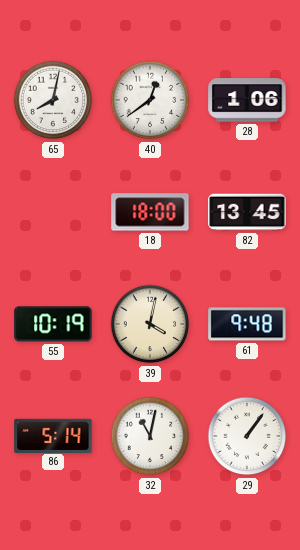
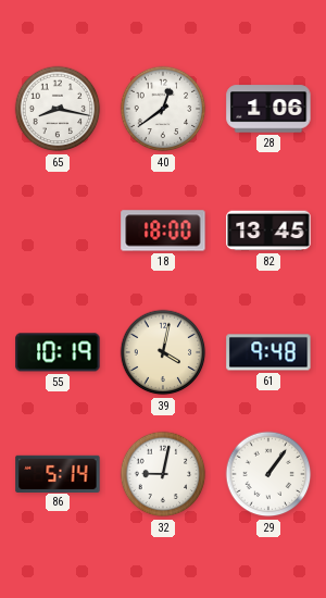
65: 8:02 -> 8:17 (58, 109)
32: 11:02 -> 9:02 (163, 474)
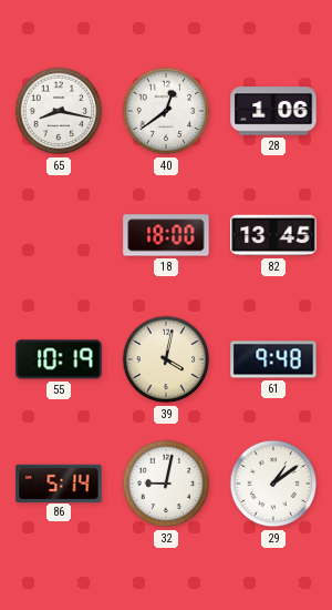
29: 1:06 -> 1:09 (273, 484)
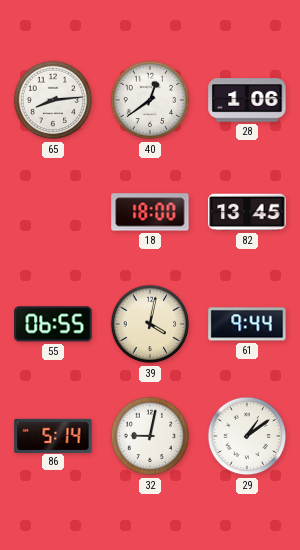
65: 8:17 -> 8:14 (53, 100)
55: 10:19 -> 06:55 (53, 324)
61: 9:48 -> 9:44 (247, 324)
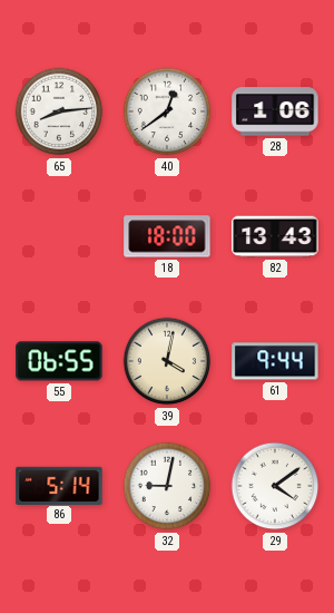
82: 13:45 -> 13:43 (275, 236)
29: 1:09 -> 4:09 (275, 486)
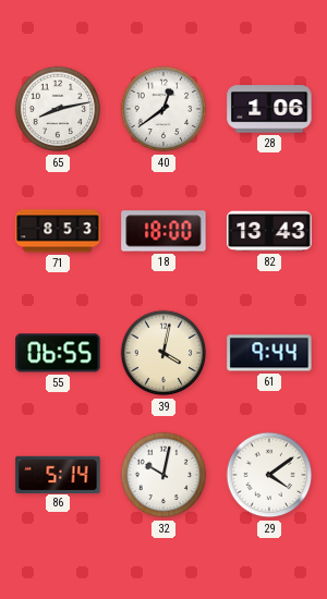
65: 8:14 -> 8:13 (58, 109)
71: none -> 8:53 (58, 231)
32: 9:02 -> 10:02 (163, 475)
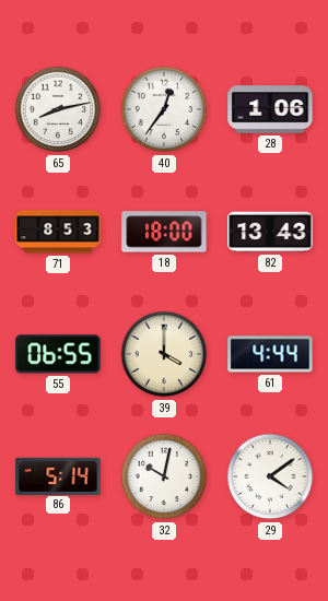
40: 12:39 -> 12:36 (164, 109)
39: 4:02 -> 4:00 (164, 354)
61: 9:44 -> 4:44 (270, 354)
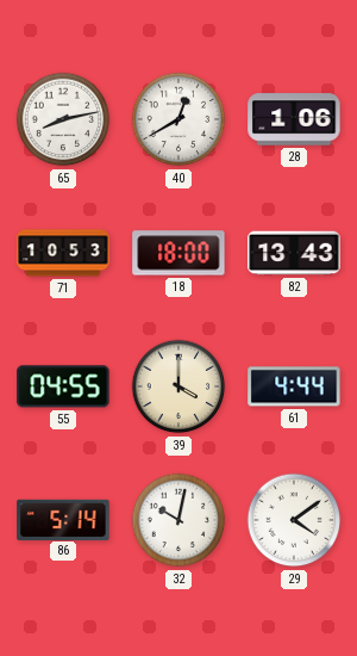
40: 12:36 -> 12:40 (178, 119)
71: 8:53 -> 10:53 (63, 253)
55: 06:55 -> 04:55 (63, 386)
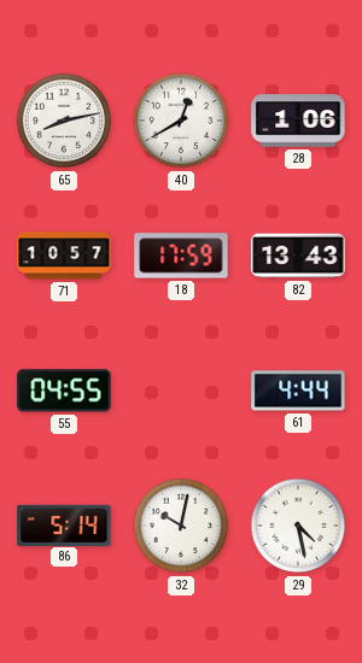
71: 10:53 -> 10:57 (64, 256)
18: 18:00 -> 17:59 (181, 256)
39: 4:00 -> none (178, 386)
29: 4:09 -> 4:28 (298, 526)
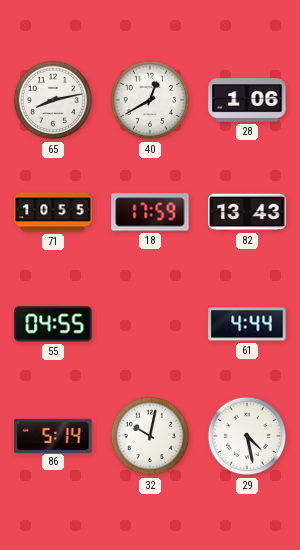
71: 10:57 -> 10:55 (53, 212)
